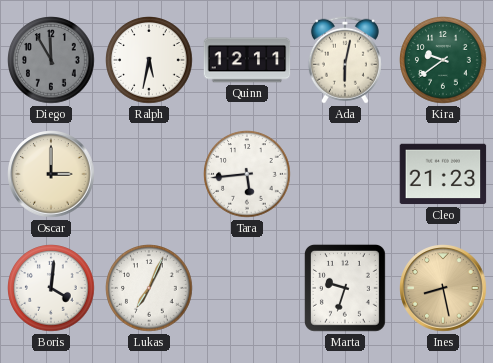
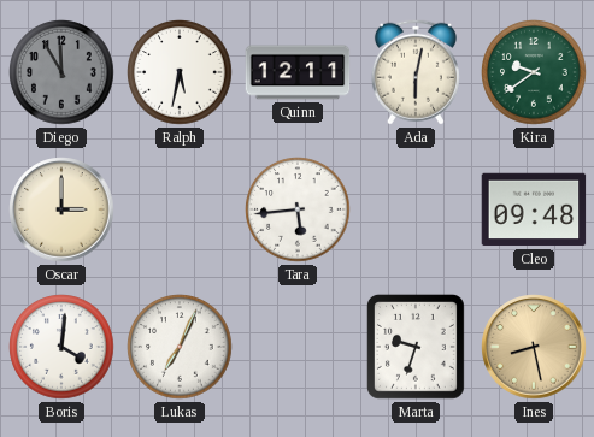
Cleo: 21:23 -> 09:48 (534, 209)
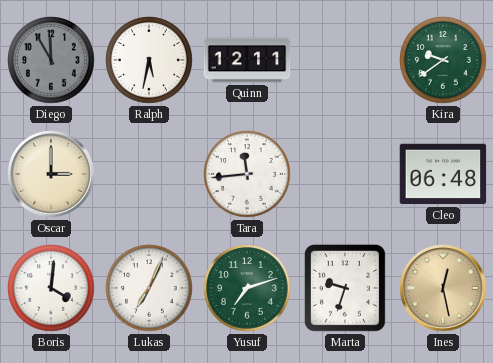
Ada: 6:02 -> none (416, 72)
Tara: 5:44 -> 11:44 (247, 174)
Cleo: 09:48 -> 06:48 (443, 174)
Yusuf: none -> 7:12 (247, 288)
Ines: 8:28 -> 12:28 (443, 288)
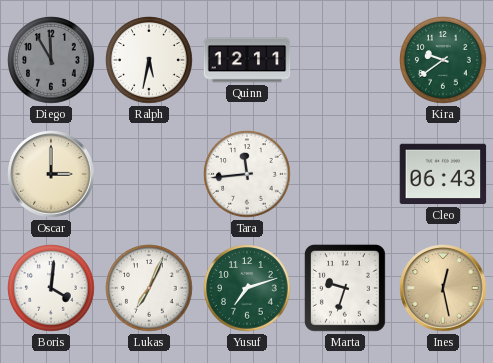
Cleo: 06:48 -> 06:43 (443, 174)
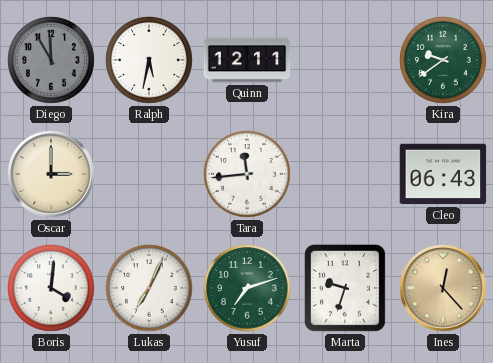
Ines: 12:28 -> 12:23 (443, 288)
